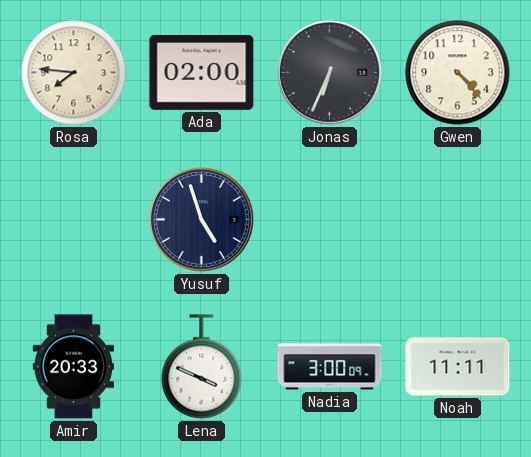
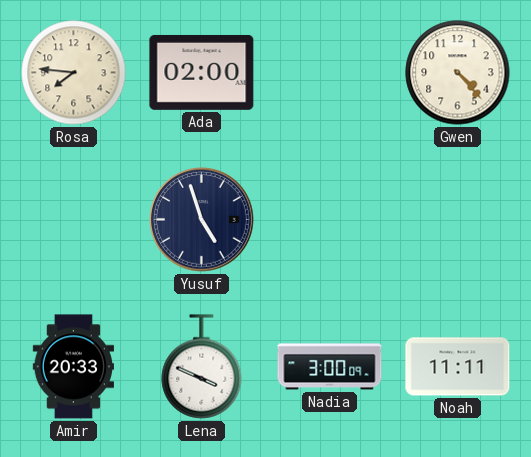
Jonas: 6:34 -> none (330, 73)
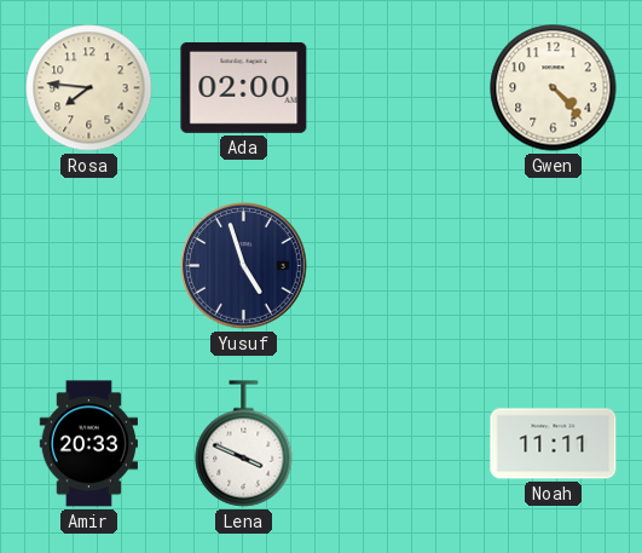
Nadia: 3:00 -> none (330, 367)
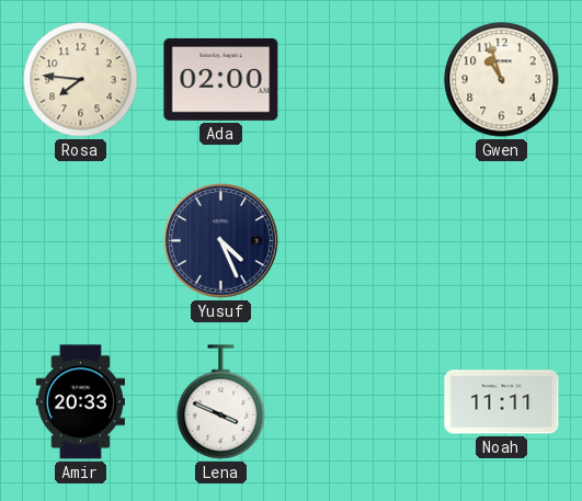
Gwen: 4:23 -> 10:57 (502, 80)
Yusuf: 4:57 -> 4:26 (221, 241)
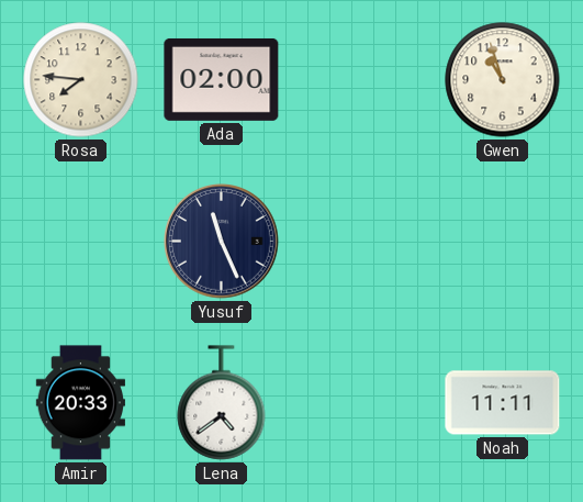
Yusuf: 4:26 -> 11:26 (222, 242)
Lena: 3:49 -> 4:39 (222, 403)
